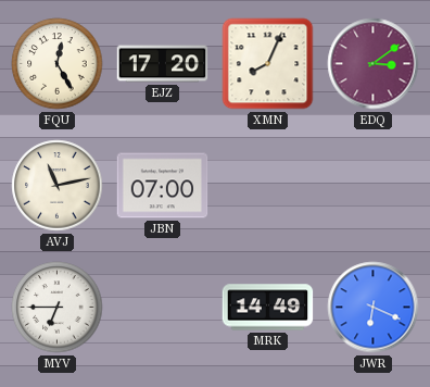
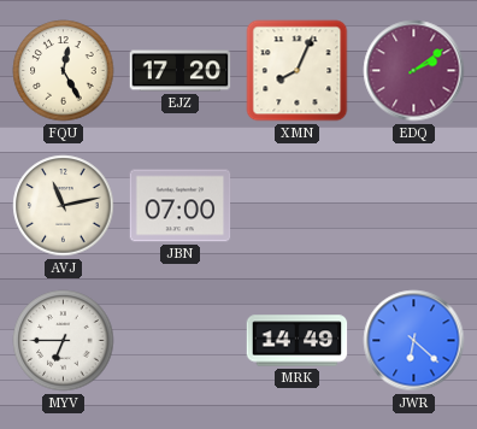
EDQ: 3:09 -> 2:09 (414, 71)
JWR: 6:19 -> 6:22 (414, 341)
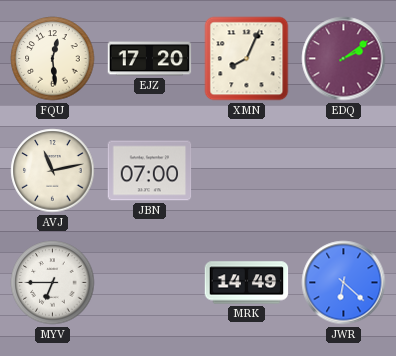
FQU: 12:25 -> 12:29 (53, 59)
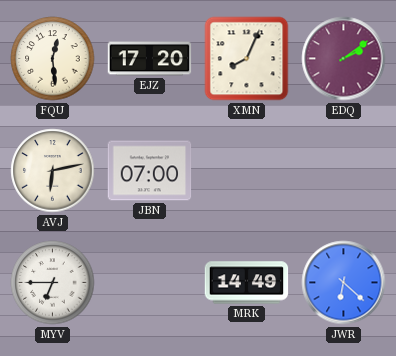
AVJ: 11:13 -> 6:13 (53, 171)
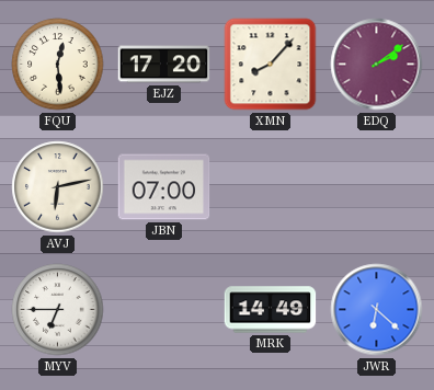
XMN: 8:04 -> 8:07 (271, 65)
